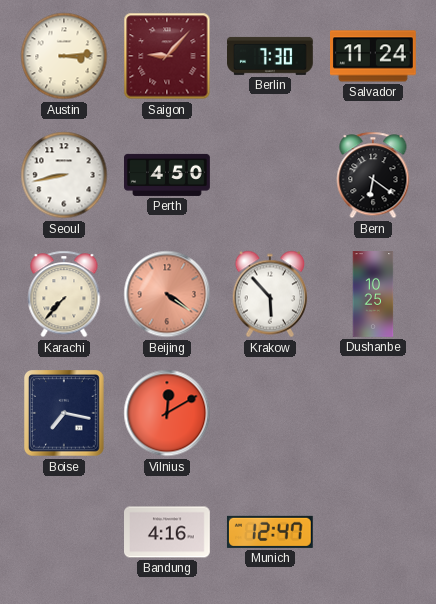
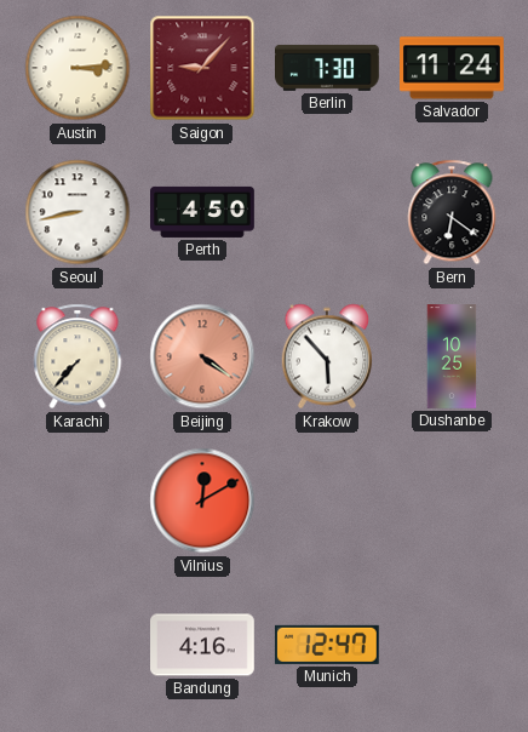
Boise: 7:17 -> none (65, 413)
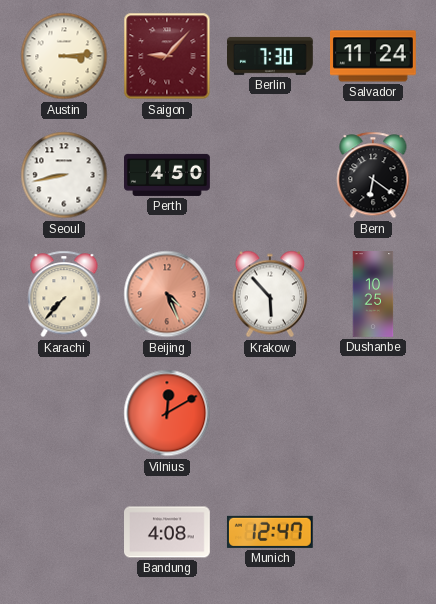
Beijing: 4:21 -> 4:26 (167, 294)
Bandung: 4:16 -> 4:08 (168, 532)
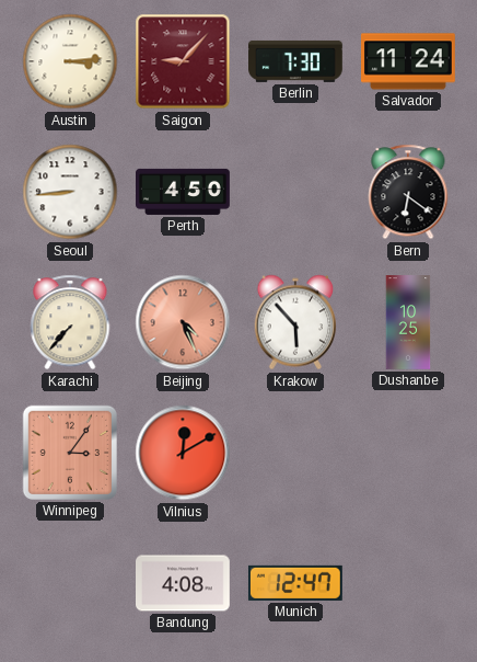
Seoul: 8:43 -> 8:44 (70, 192)
Winnipeg: none -> 3:06 (70, 453)
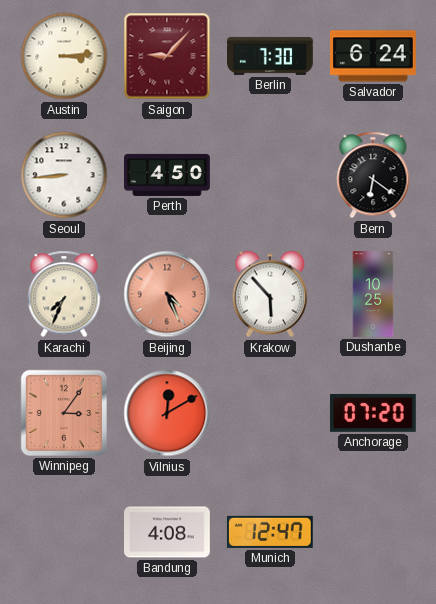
Salvador: 11:24 -> 6:24 (374, 56)
Karachi: 7:37 -> 7:34 (64, 294)
Anchorage: none -> 07:20 (373, 413)
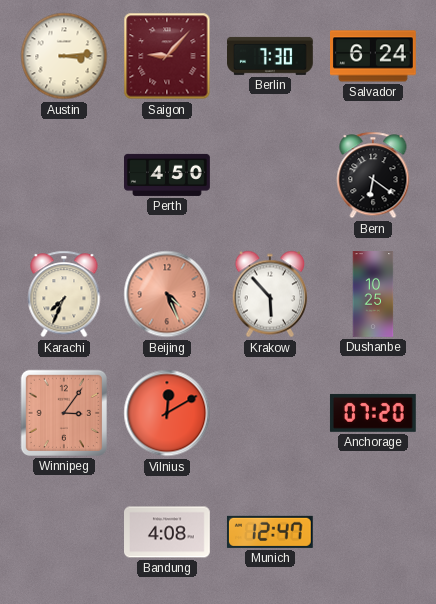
Seoul: 8:44 -> none (64, 175)
